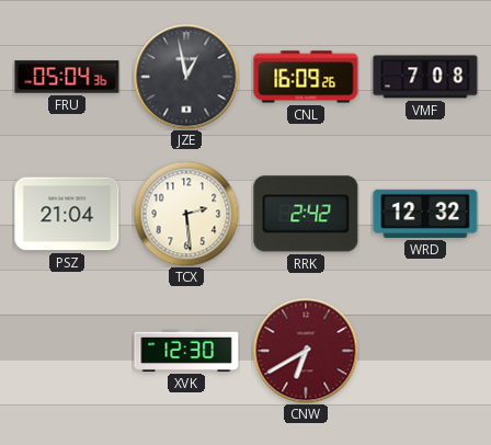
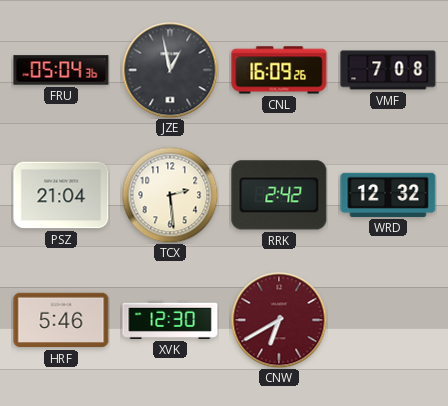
HRF: none -> 5:46 (61, 320)
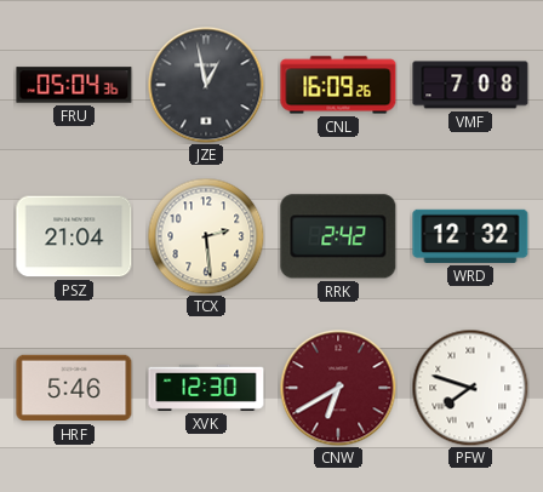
PFW: none -> 7:48 (470, 388)
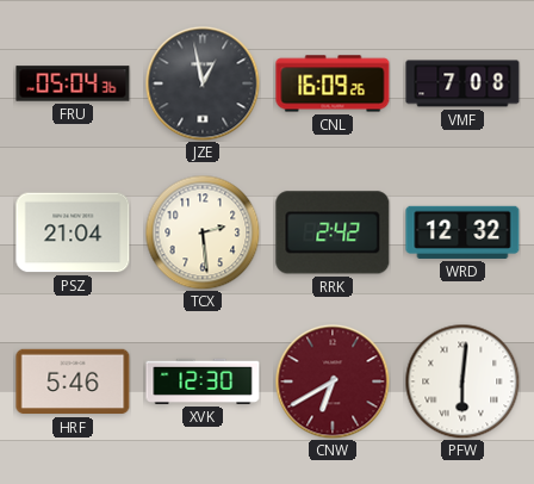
PFW: 7:48 -> 6:01 (462, 381)
